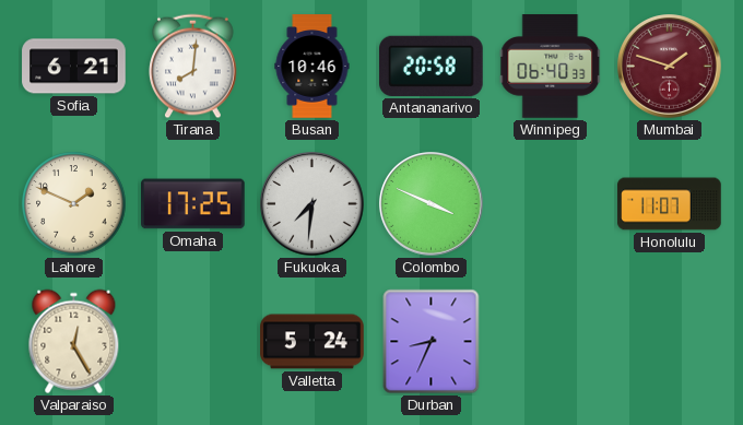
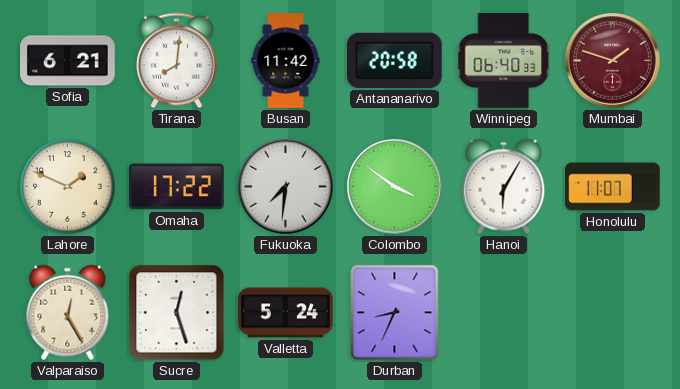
Busan: 10:46 -> 11:42 (286, 61)
Omaha: 17:25 -> 17:22 (177, 187)
Colombo: 3:49 -> 3:51 (395, 187)
Hanoi: none -> 6:05 (504, 187)
Sucre: none -> 12:27 (177, 313)
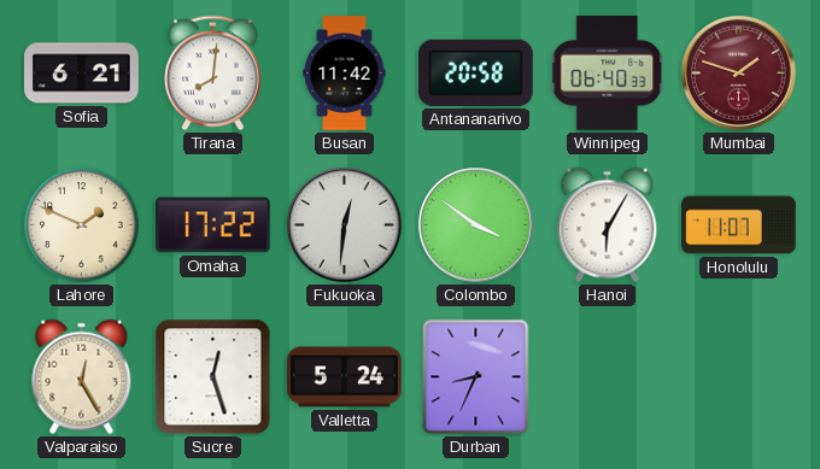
Fukuoka: 7:31 -> 12:31 (345, 225)
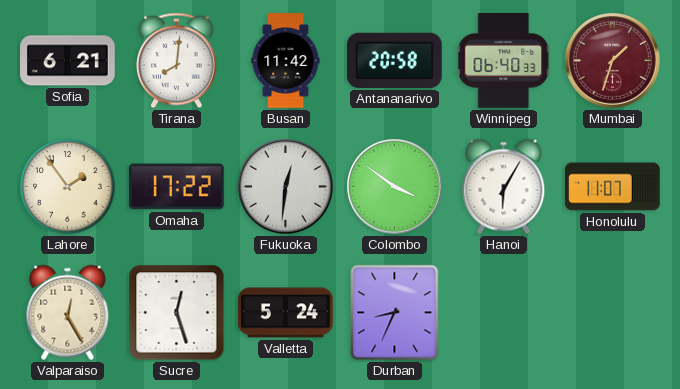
Mumbai: 1:48 -> 1:33 (613, 61)
Lahore: 1:49 -> 1:54 (68, 187)
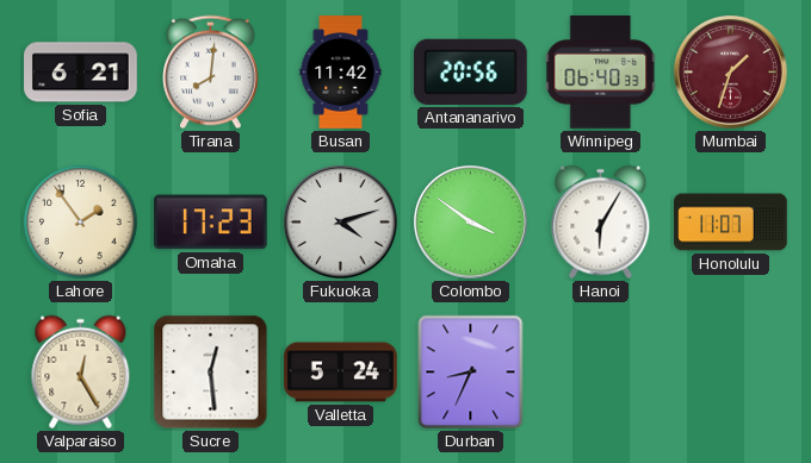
Antananarivo: 20:58 -> 20:56 (471, 71)
Omaha: 17:22 -> 17:23 (211, 223)
Fukuoka: 12:31 -> 4:12 (341, 223)
Sucre: 12:27 -> 12:29 (211, 373)
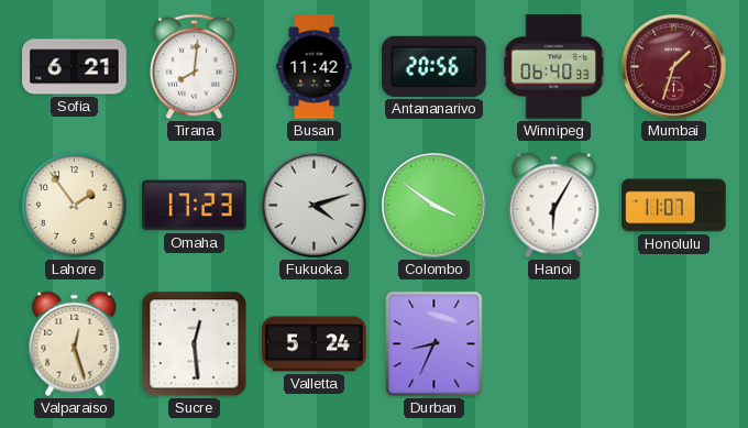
Valparaiso: 12:25 -> 12:27 (75, 344)
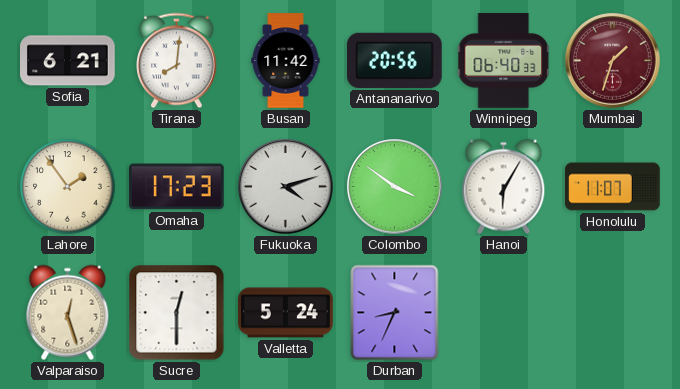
Sucre: 12:29 -> 12:30 (177, 313)
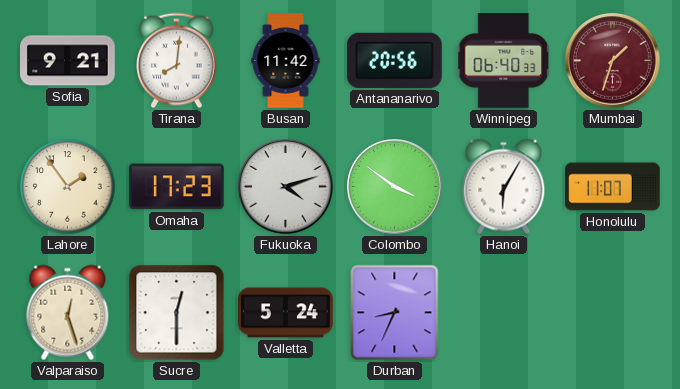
Sofia: 6:21 -> 9:21 (68, 61)
